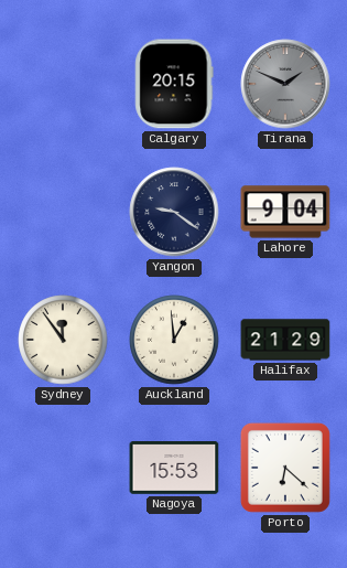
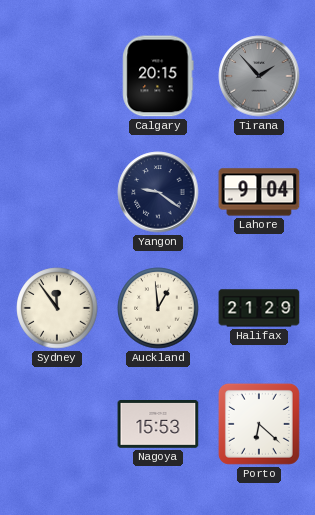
Tirana: 1:49 -> 1:53 (259, 76)
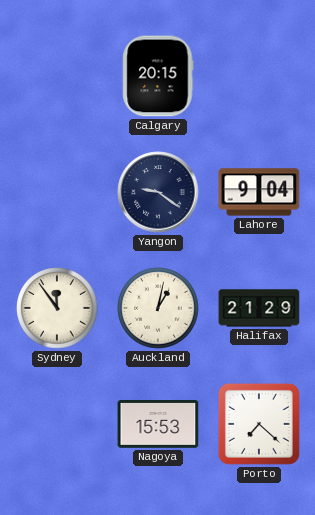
Tirana: 1:53 -> none (259, 76)
Auckland: 12:59 -> 1:02 (158, 308)
Porto: 6:22 -> 7:22 (259, 424)
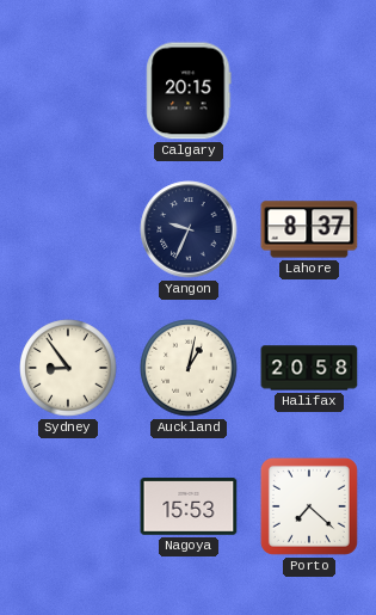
Yangon: 9:21 -> 9:34 (189, 229)
Lahore: 9:04 -> 8:37 (309, 229)
Sydney: 11:54 -> 8:54 (68, 368)
Halifax: 21:29 -> 20:58 (309, 368)
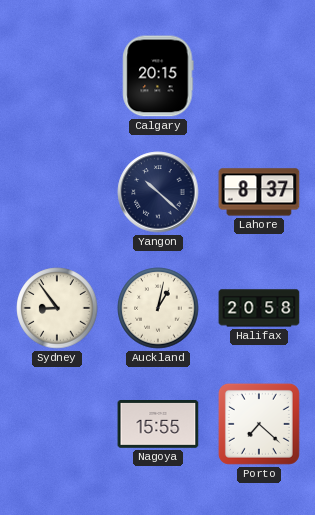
Yangon: 9:34 -> 10:22 (158, 192)
Nagoya: 15:53 -> 15:55 (158, 425)
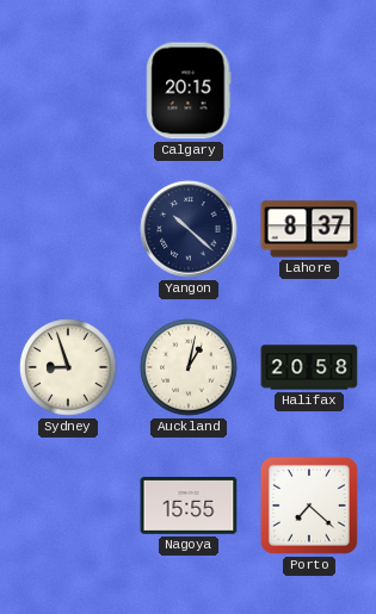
Sydney: 8:54 -> 8:57 (68, 367)
